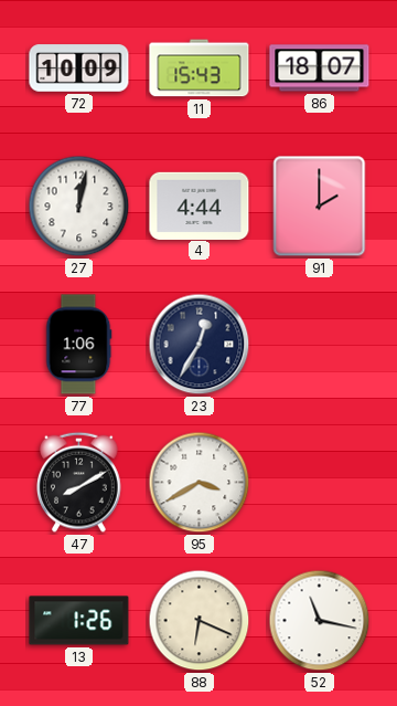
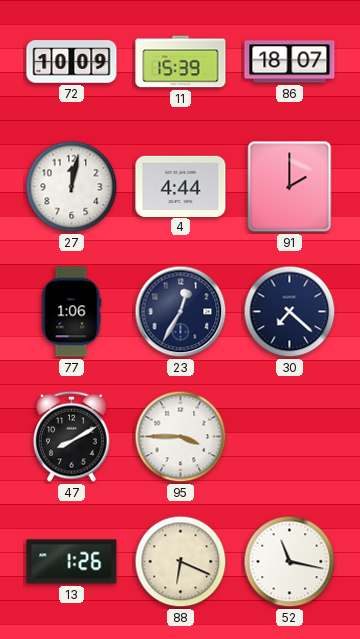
11: 15:43 -> 15:39 (181, 62)
30: none -> 7:22 (290, 312)
95: 3:40 -> 3:45 (181, 437)
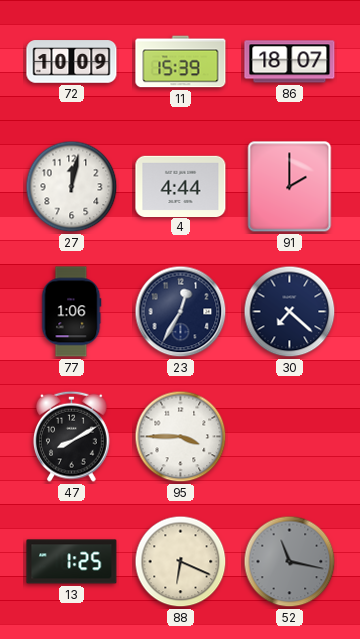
13: 1:26 -> 1:25 (72, 562)
52 dial: white -> grey (290, 562)
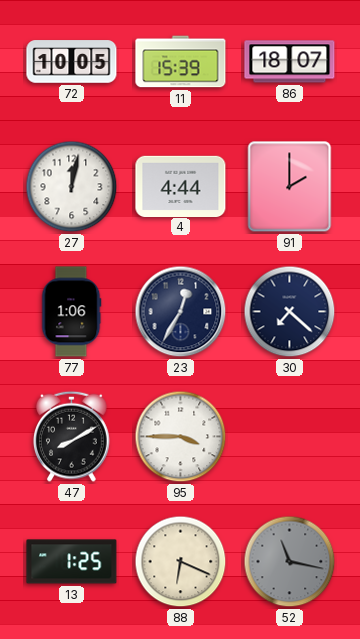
72: 10:09 -> 10:05 (72, 62)
